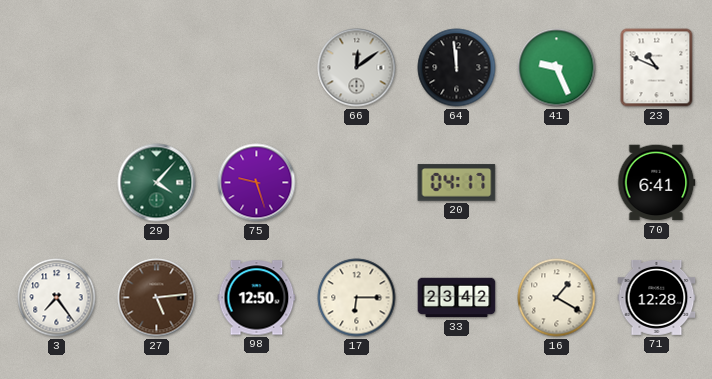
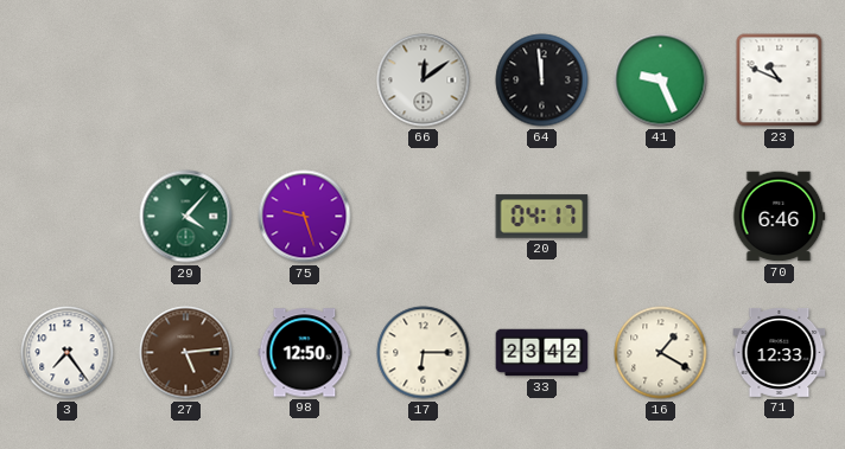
70: 6:41 -> 6:46 (779, 217)
71: 12:28 -> 12:33 (780, 352)
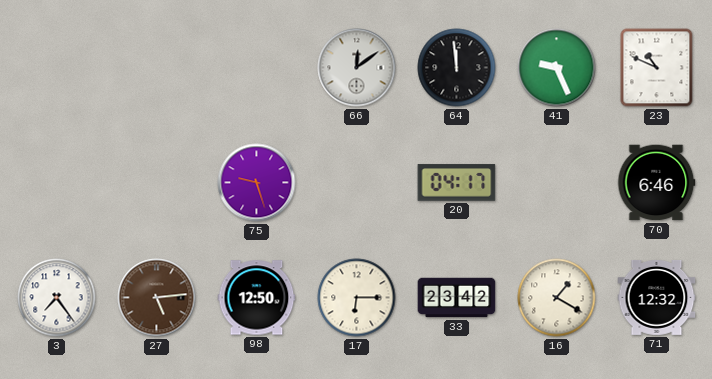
29: 4:07 -> none (186, 217)
71: 12:33 -> 12:32 (657, 297)
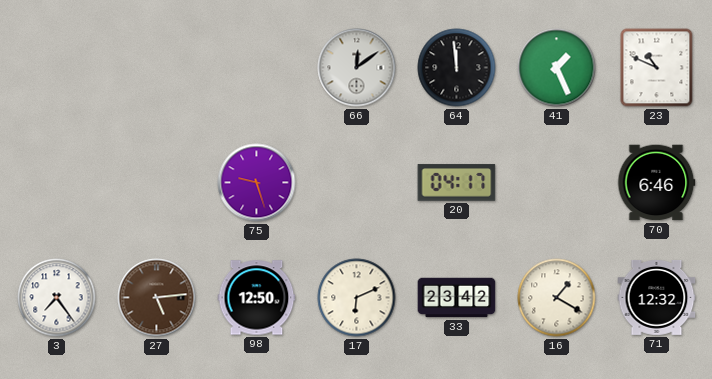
41: 9:26 -> 1:26 (557, 68)
17: 6:15 -> 6:11 (357, 298)
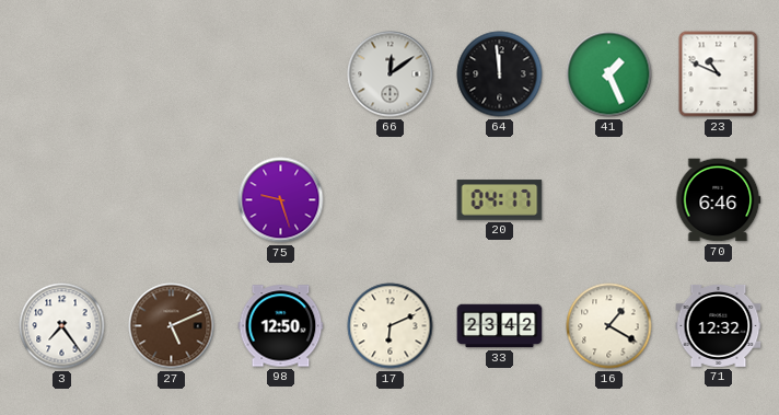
27: 5:14 -> 5:11 (172, 326)
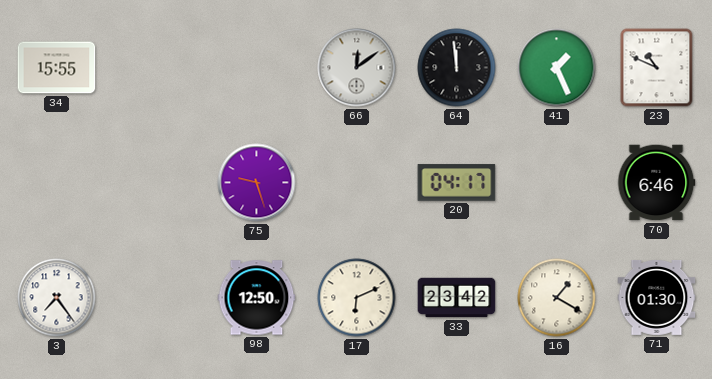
34: none -> 15:55 (57, 68)
27: 5:11 -> none (172, 326)
71: 12:32 -> 01:30 (657, 297)
